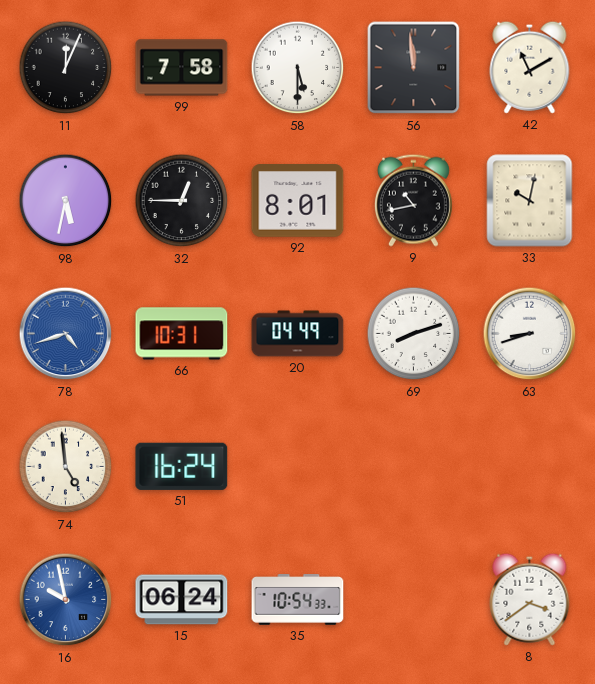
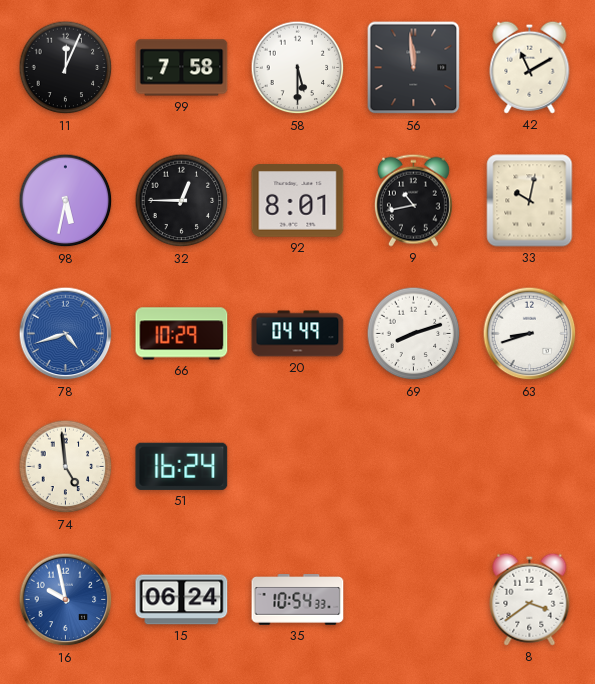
66: 10:31 -> 10:29 (182, 334)
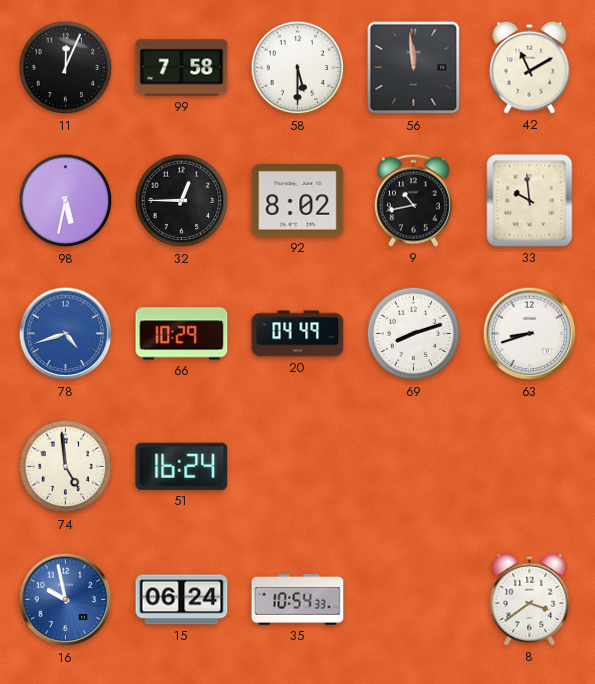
92: 8:01 -> 8:02 (298, 201)
33: 10:02 -> 9:59 (530, 201)
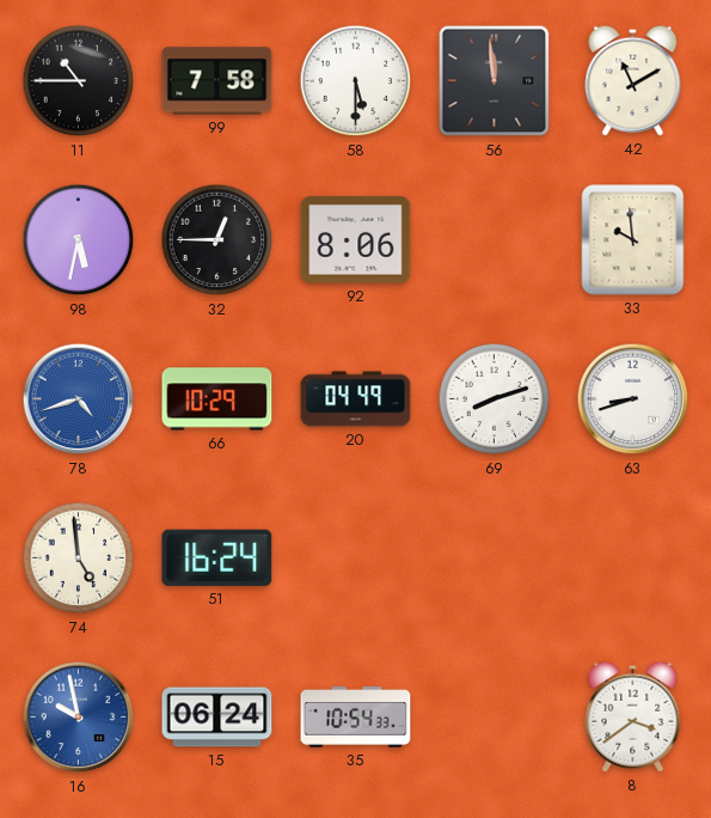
11: 12:04 -> 10:45 (79, 81)
92: 8:02 -> 8:06 (356, 240)
9: 10:43 -> none (413, 200)
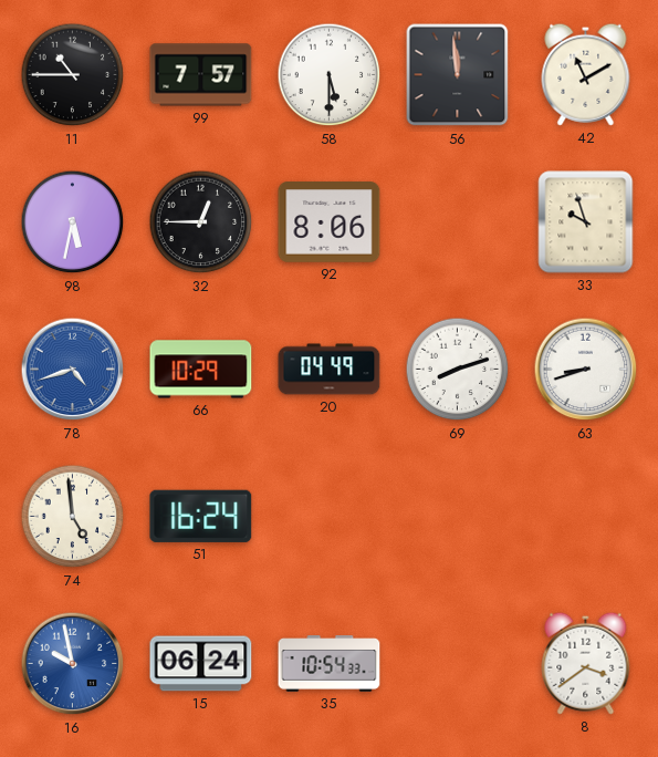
99: 7:58 -> 7:57 (201, 75)
33: 9:59 -> 9:57 (586, 222)
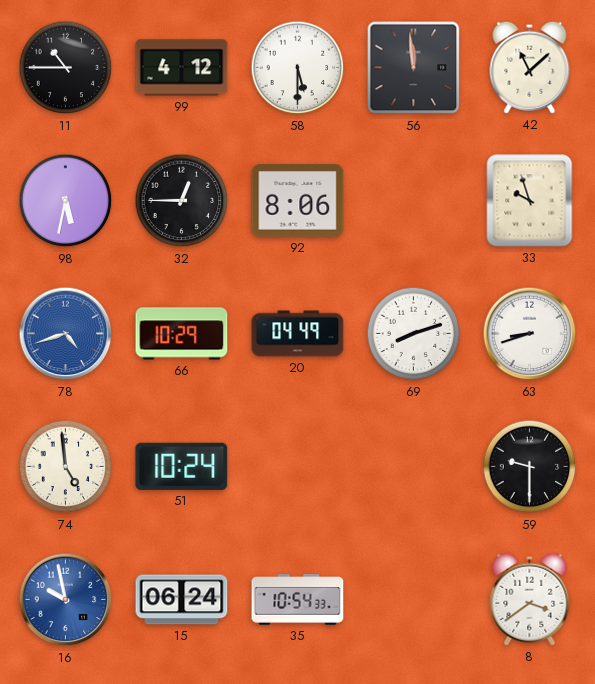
99: 7:57 -> 4:12 (182, 68)
42: 11:10 -> 11:08 (530, 67)
51: 16:24 -> 10:24 (182, 466)
59: none -> 9:30 (530, 467)
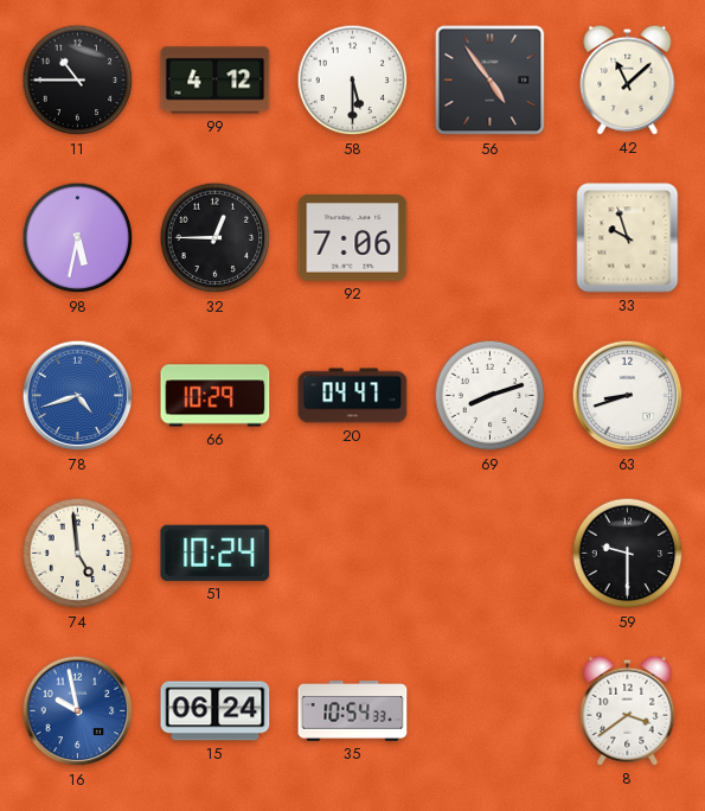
56: 11:59 -> 4:54 (491, 81)
92: 8:06 -> 7:06 (353, 238)
20: 04:49 -> 04:47 (353, 396)
